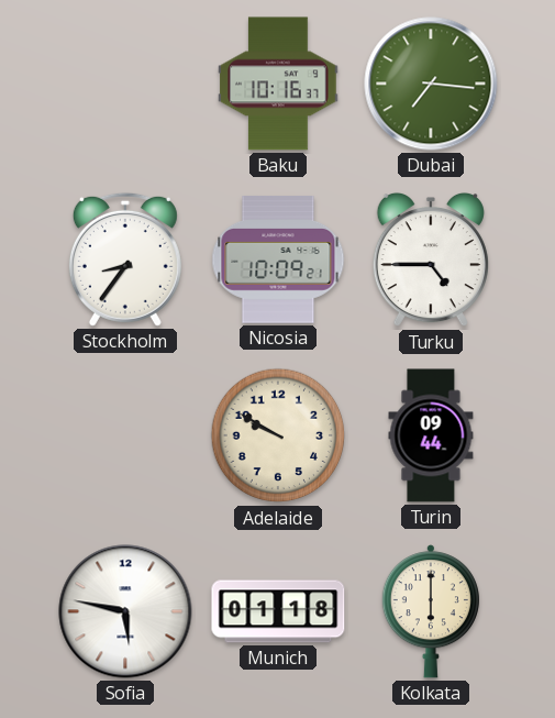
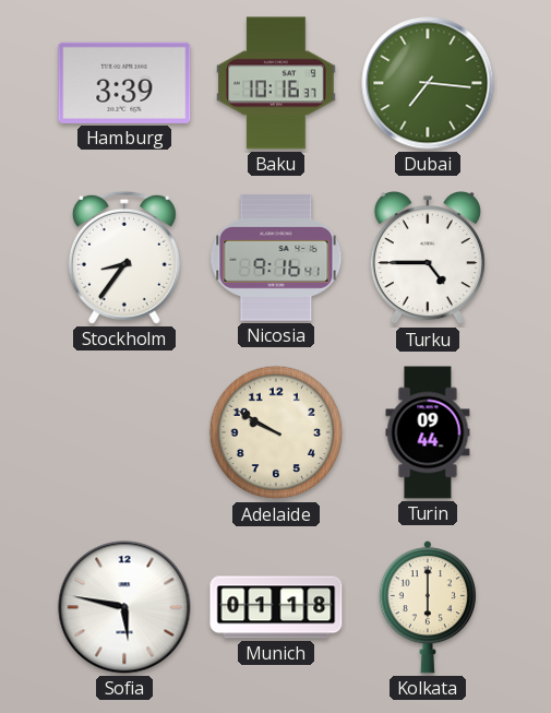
Hamburg: none -> 3:39 (124, 83)
Nicosia: 10:09 -> 9:16 (276, 258)
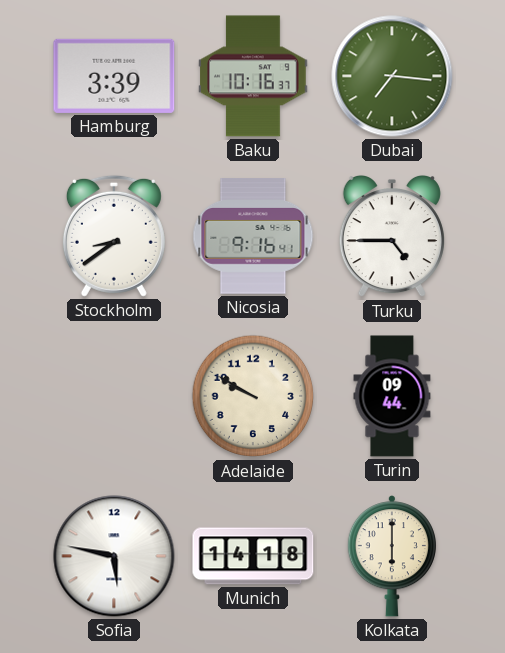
Stockholm: 8:36 -> 8:39 (114, 236)
Munich: 01:18 -> 14:18 (253, 556)
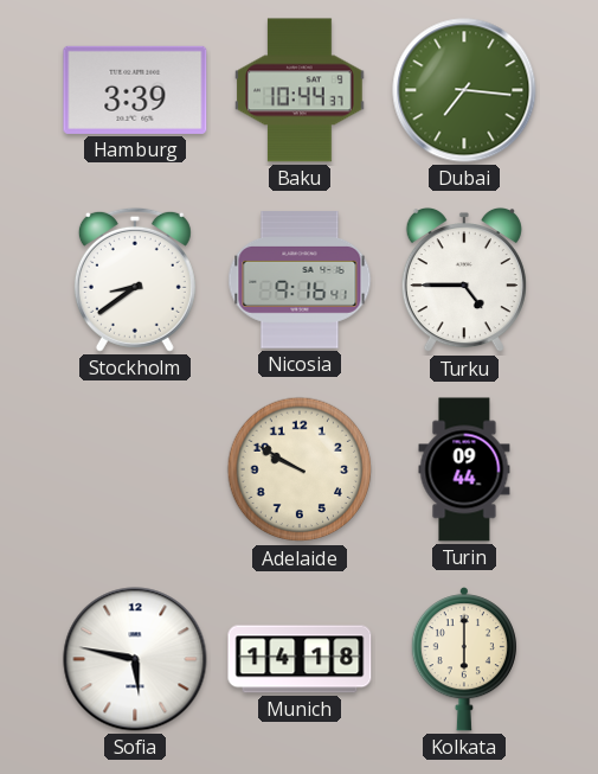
Baku: 10:16 -> 10:44 (300, 90)
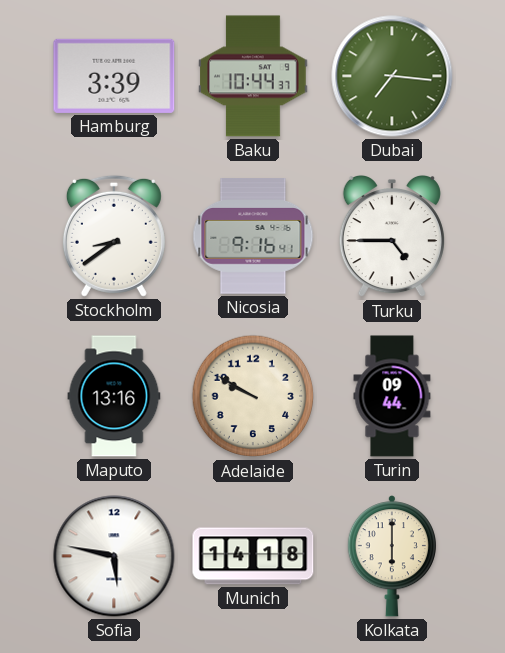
Maputo: none -> 13:16 (114, 396)
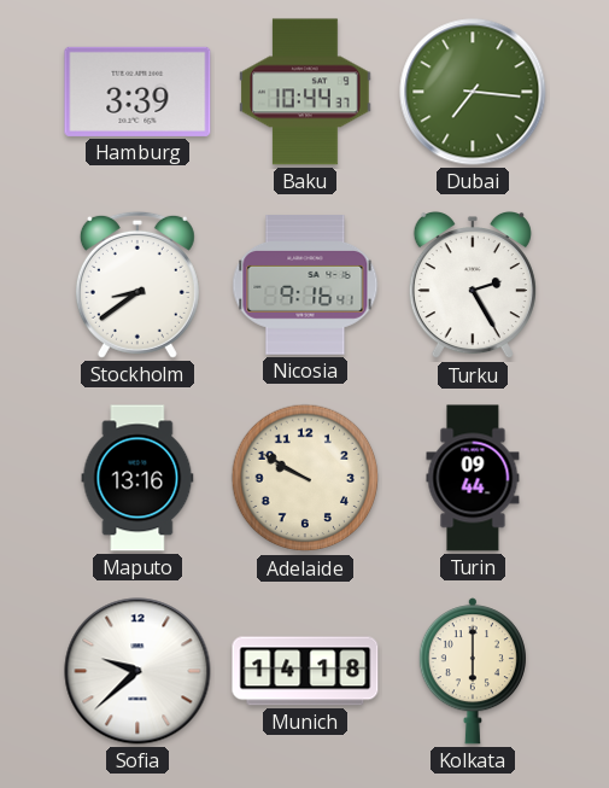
Turku: 4:45 -> 2:25 (473, 285)
Sofia: 5:47 -> 9:38 (137, 671)
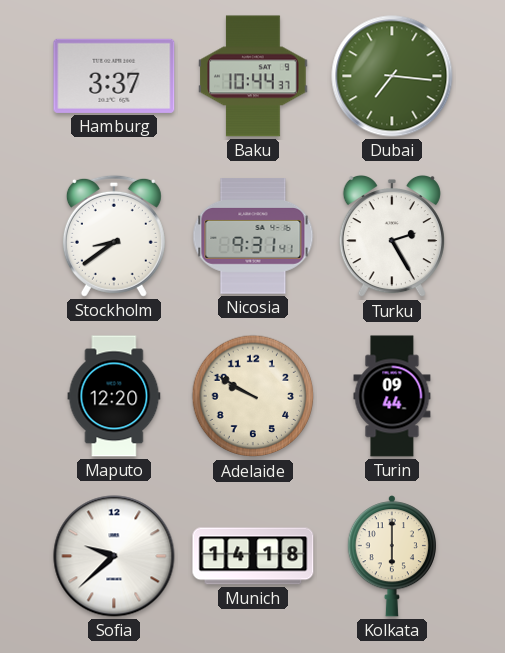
Hamburg: 3:39 -> 3:37 (114, 76)
Nicosia: 9:16 -> 9:31 (253, 236)
Maputo: 13:16 -> 12:20 (114, 396)
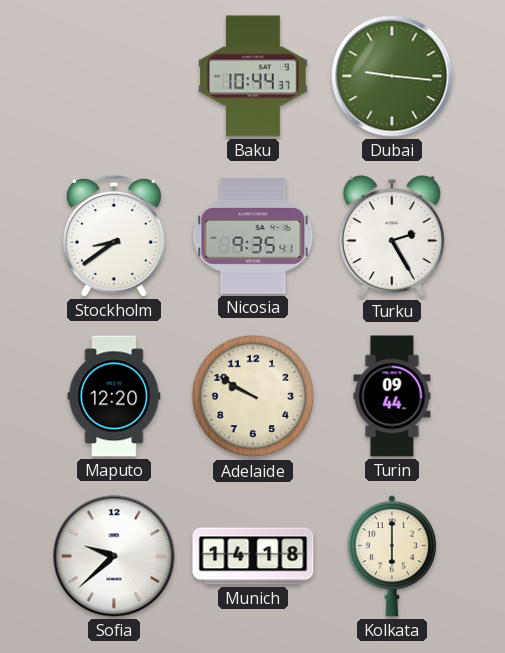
Hamburg: 3:37 -> none (114, 76)
Dubai: 7:16 -> 9:16 (392, 76)
Nicosia: 9:31 -> 9:35 (253, 236)
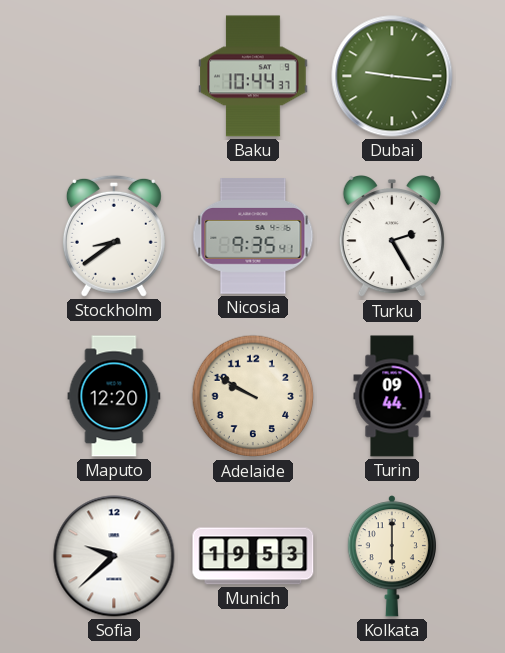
Munich: 14:18 -> 19:53 (253, 556)
